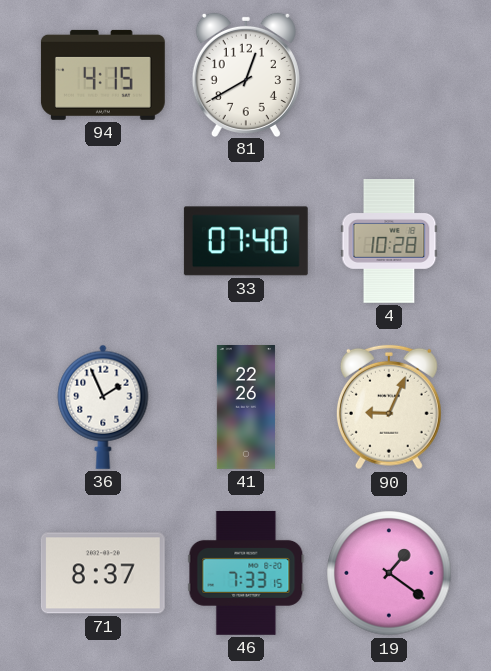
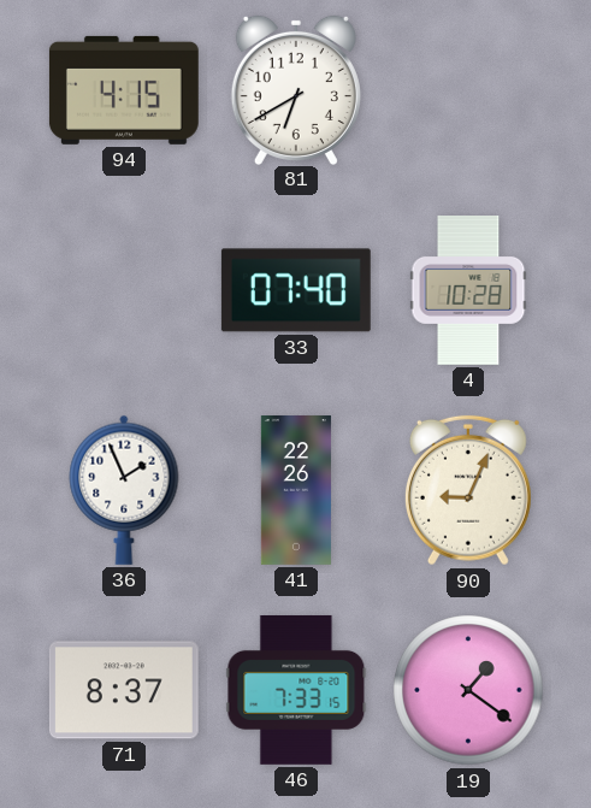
81: 12:40 -> 6:40 (296, 89)
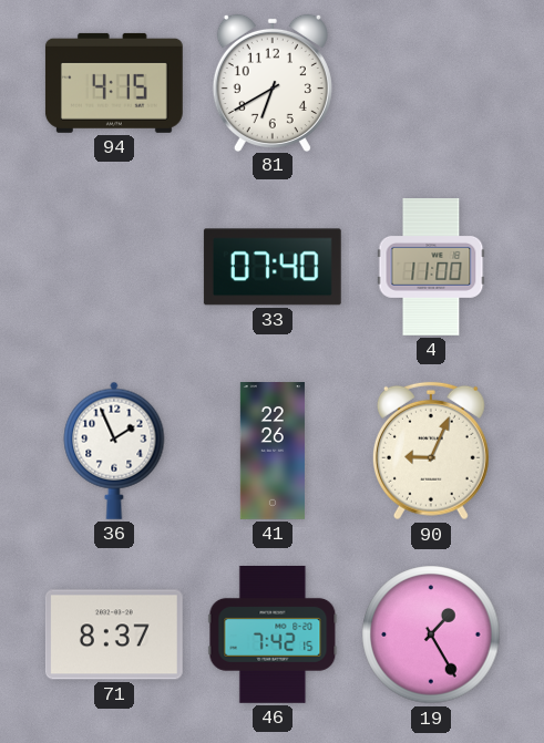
4: 10:28 -> 11:00 (431, 268)
46: 7:33 -> 7:42 (273, 634)
19: 1:21 -> 1:25 (431, 634)
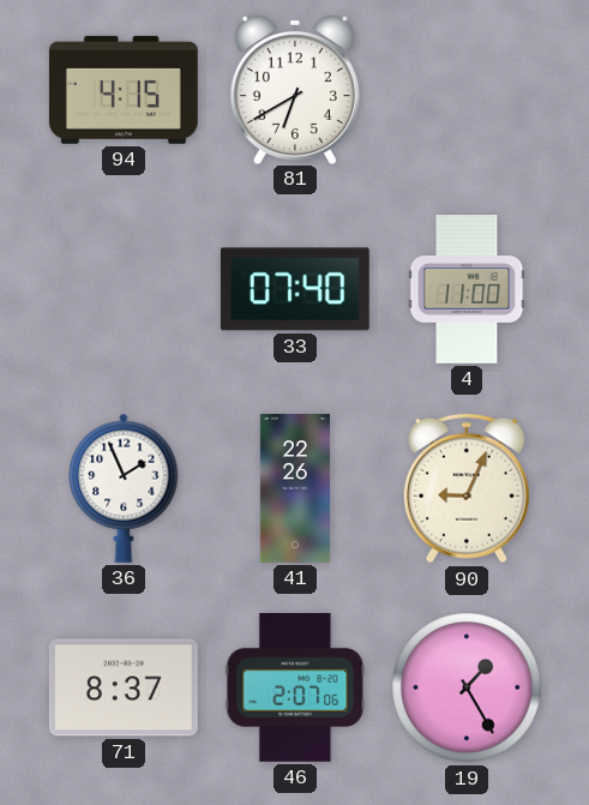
46: 7:42 -> 2:07 (295, 687)
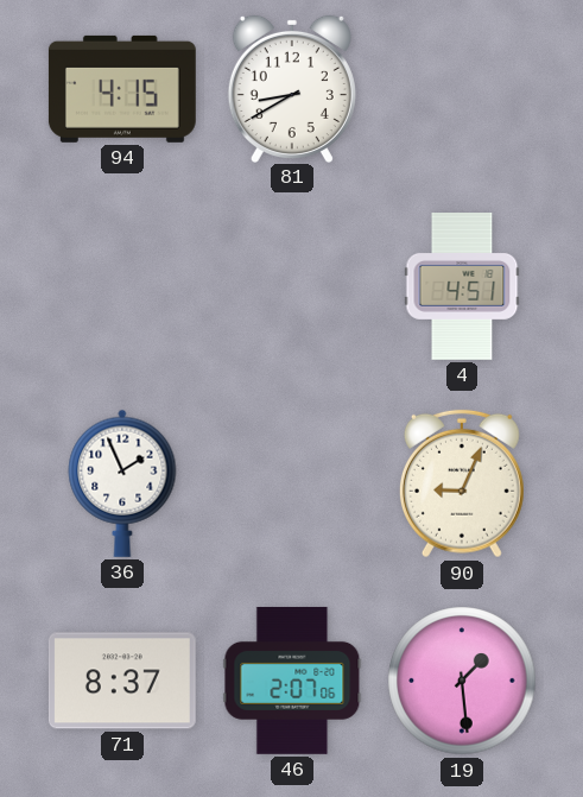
81: 6:40 -> 8:40 (292, 88)
33: 07:40 -> none (295, 289)
4: 11:00 -> 4:51 (462, 287)
41: 22:26 -> none (295, 489)
19: 1:25 -> 1:29 (462, 681)
